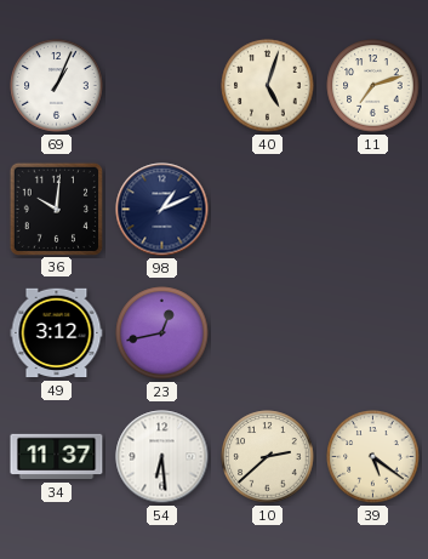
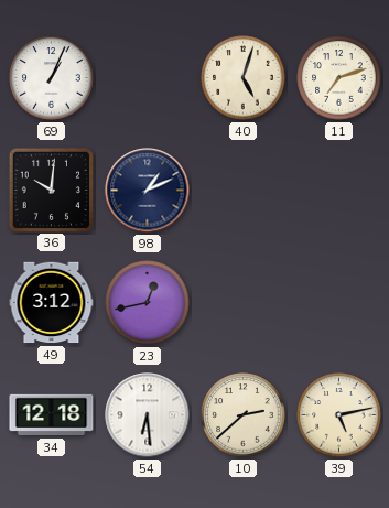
34: 11:37 -> 12:18 (52, 415)
39: 5:21 -> 5:13 (339, 415)
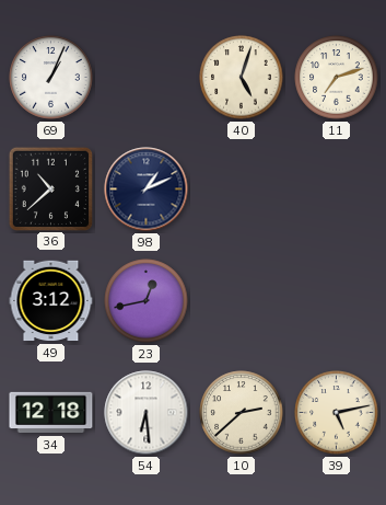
36: 10:01 -> 10:38 (50, 188)
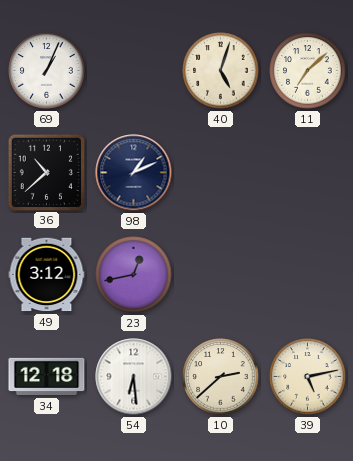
11: 7:12 -> 7:08 (308, 71)
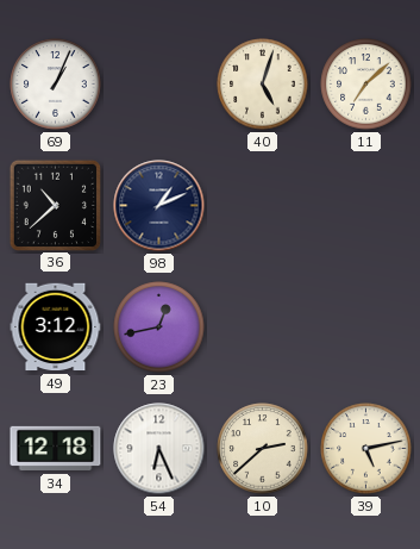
54: 6:29 -> 6:26 (159, 449)
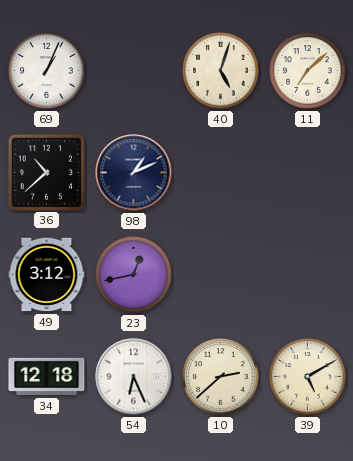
39: 5:13 -> 5:10 (308, 377)
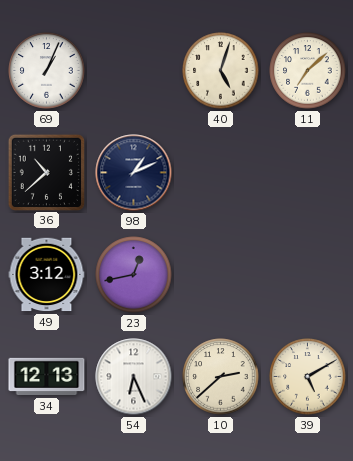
34: 12:18 -> 12:13 (47, 377)
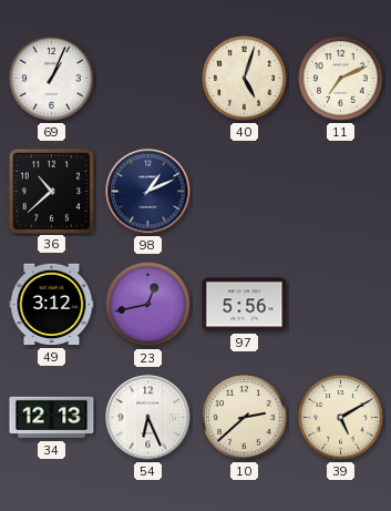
11: 7:08 -> 7:11 (341, 79)
97: none -> 5:56 (245, 305)
